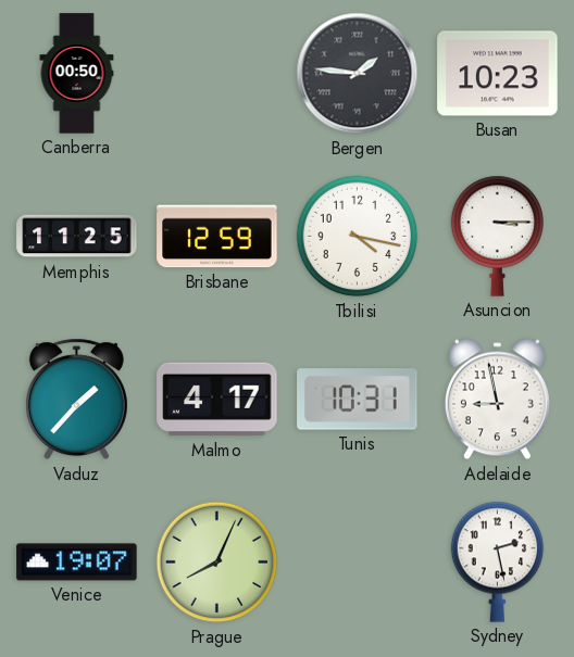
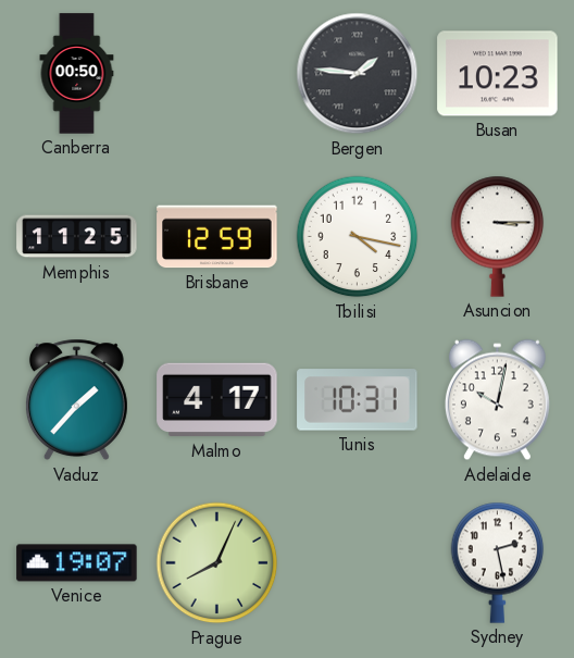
Adelaide: 8:58 -> 10:02 (497, 400)
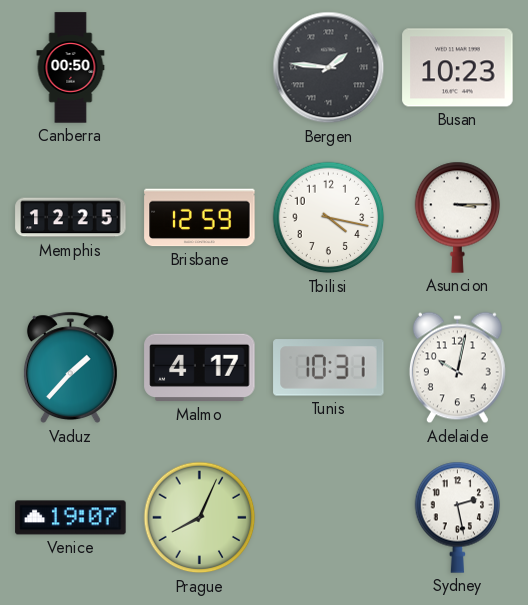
Memphis: 11:25 -> 12:25 (71, 218)
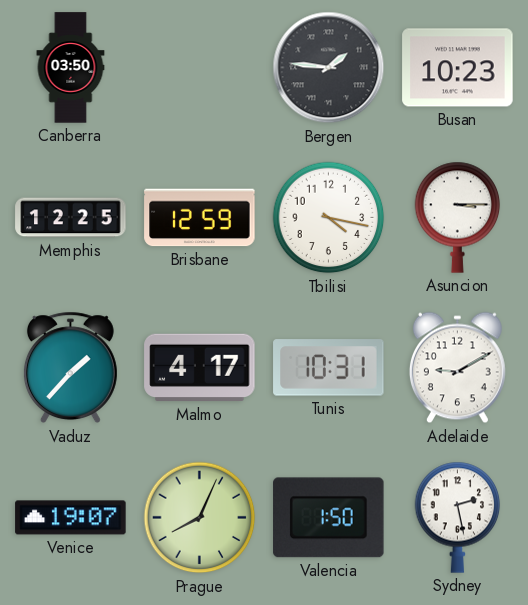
Canberra: 00:50 -> 03:50 (71, 68)
Adelaide: 10:02 -> 9:10 (457, 368)
Valencia: none -> 1:50 (329, 518)
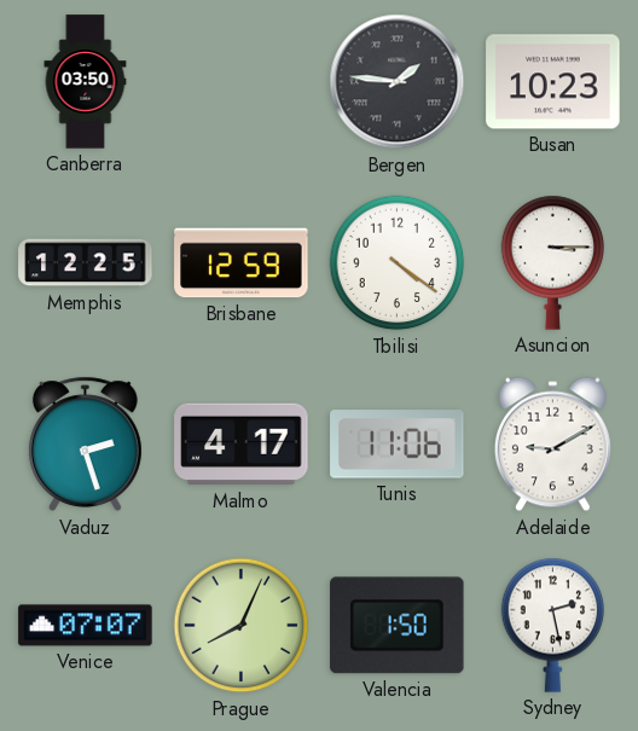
Tbilisi: 4:17 -> 4:21 (398, 263)
Vaduz: 1:37 -> 2:27 (85, 445)
Tunis: 10:31 -> 11:06 (398, 445)
Venice: 19:07 -> 07:07 (86, 626)
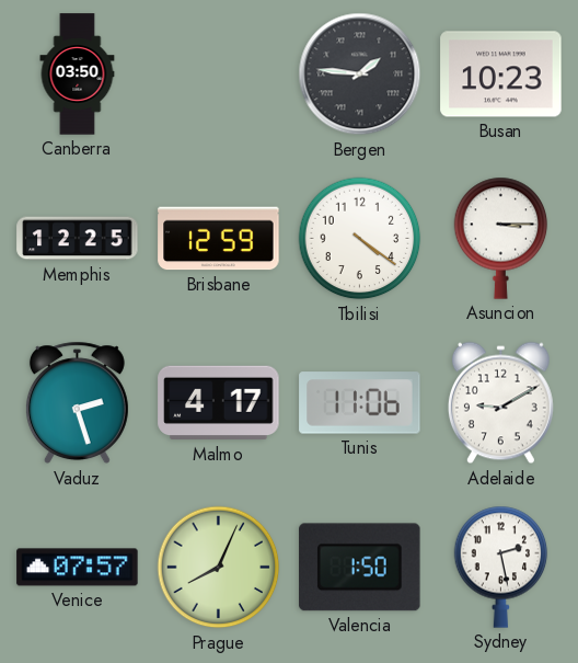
Venice: 07:07 -> 07:57 (78, 568)
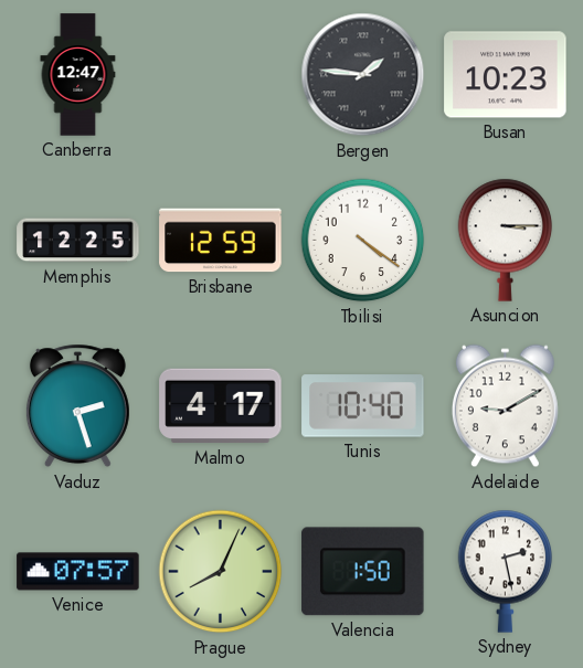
Canberra: 03:50 -> 12:47 (78, 75)
Tunis: 11:06 -> 10:40 (363, 406)
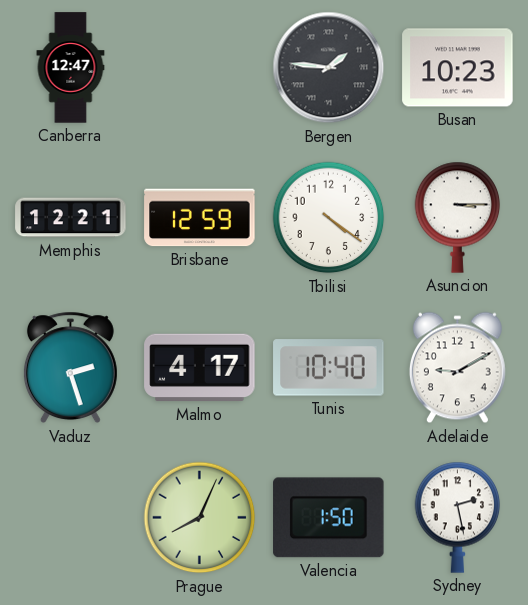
Memphis: 12:25 -> 12:21 (71, 218)
Venice: 07:57 -> none (78, 572)
